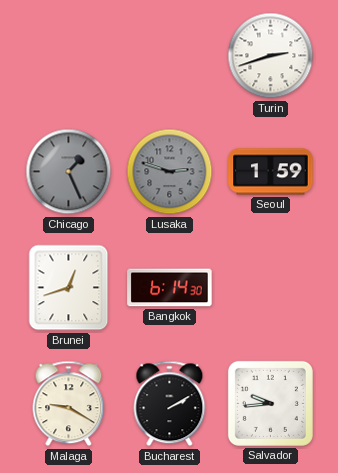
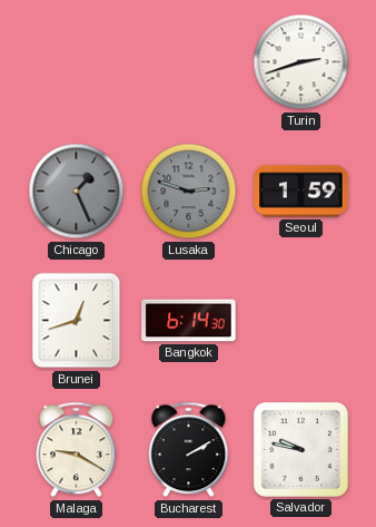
Salvador: 9:44 -> 9:47 (300, 449)
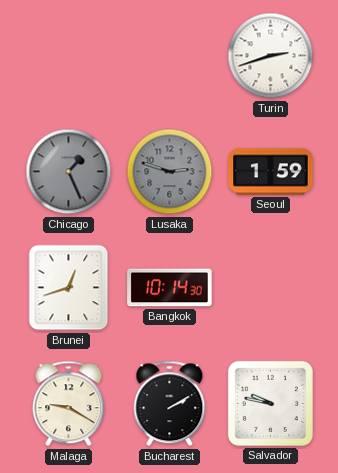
Bangkok: 6:14 -> 10:14 (170, 288)
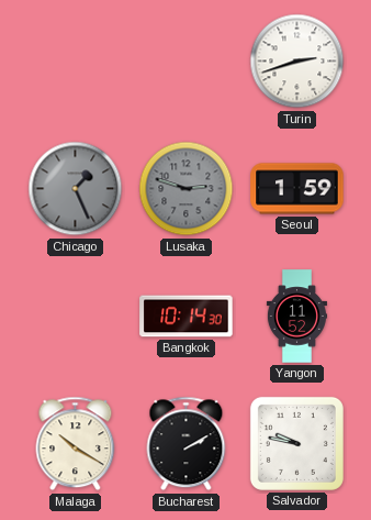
Brunei: 12:42 -> none (69, 288)
Yangon: none -> 11:52 (296, 317)
Malaga: 9:20 -> 10:20 (76, 444)
